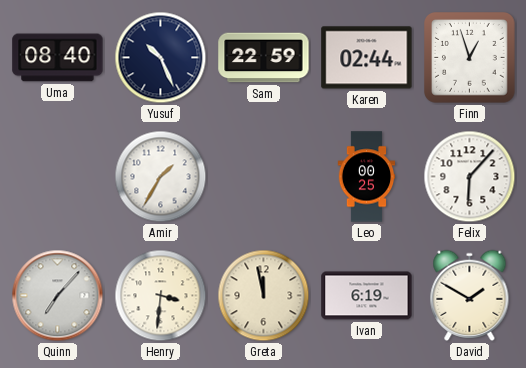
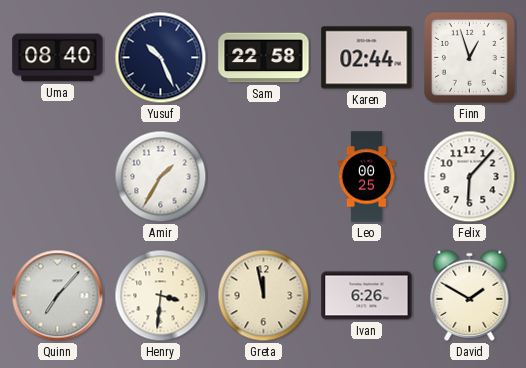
Sam: 22:59 -> 22:58 (264, 58)
Ivan: 6:19 -> 6:26 (367, 296)
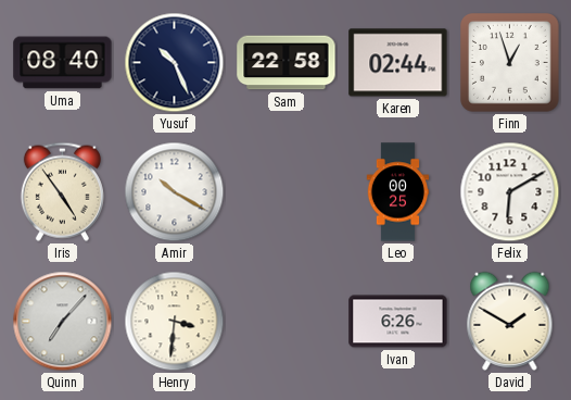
Iris: none -> 4:54 (62, 191)
Amir: 1:35 -> 10:20 (175, 192)
Felix: 6:07 -> 6:10 (510, 192)
Greta: 11:58 -> none (264, 296)
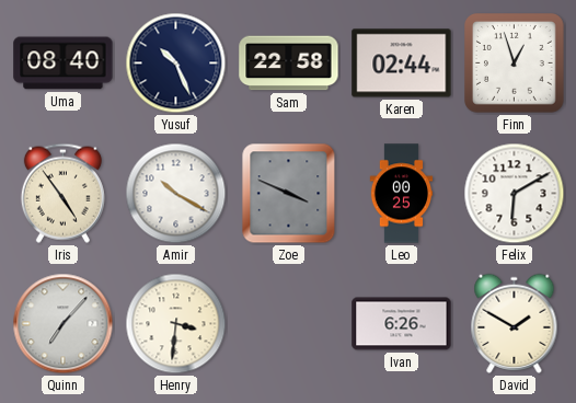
Zoe: none -> 3:49 (289, 194)
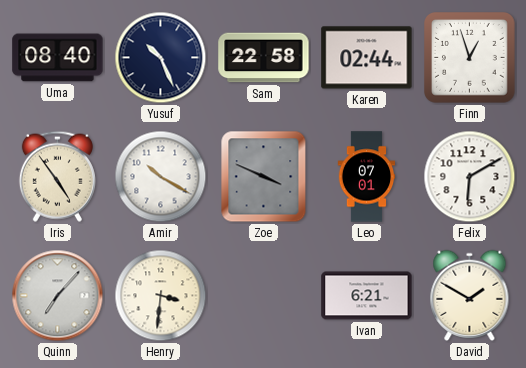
Leo: 00:25 -> 07:01 (367, 177)
Ivan: 6:26 -> 6:21 (367, 296)
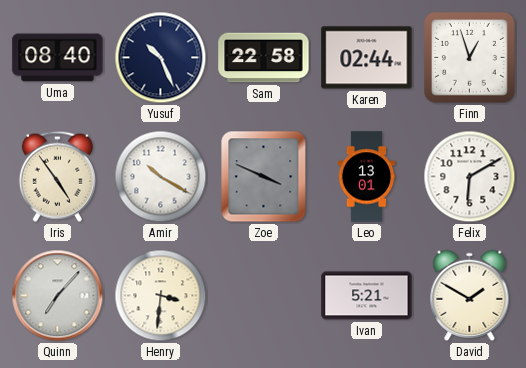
Leo: 07:01 -> 13:01 (367, 177)
Ivan: 6:21 -> 5:21 (367, 296)
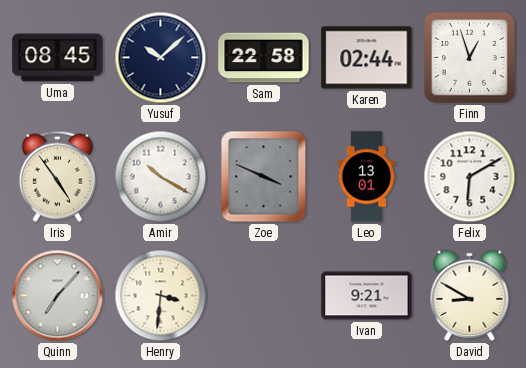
Uma: 08:40 -> 08:45 (58, 58)
Yusuf: 10:26 -> 10:08 (161, 58)
Ivan: 5:21 -> 9:21 (367, 296)
David: 1:50 -> 8:50 (470, 295)
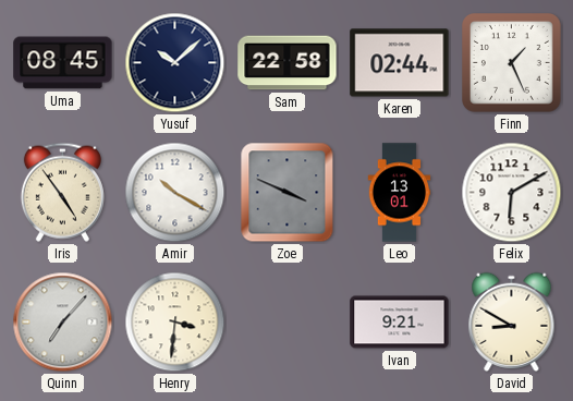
Finn: 12:57 -> 1:26 (512, 63)
